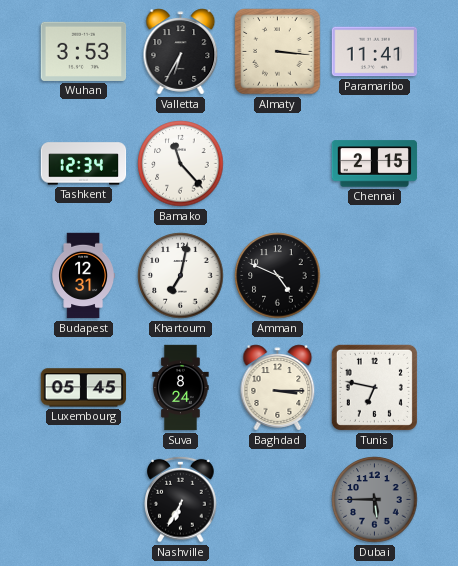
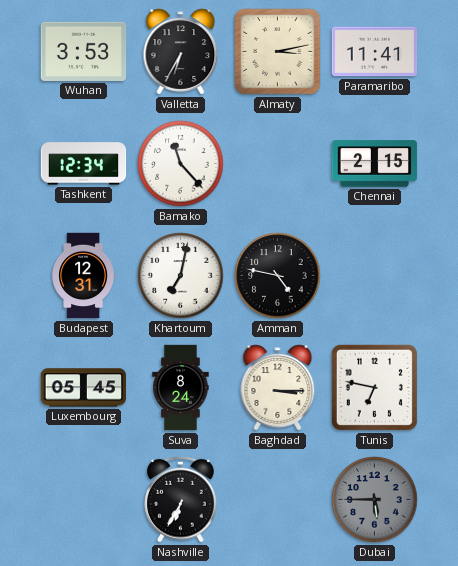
Almaty: 3:16 -> 3:13 (278, 52)
Amman: 4:49 -> 4:47 (278, 276)
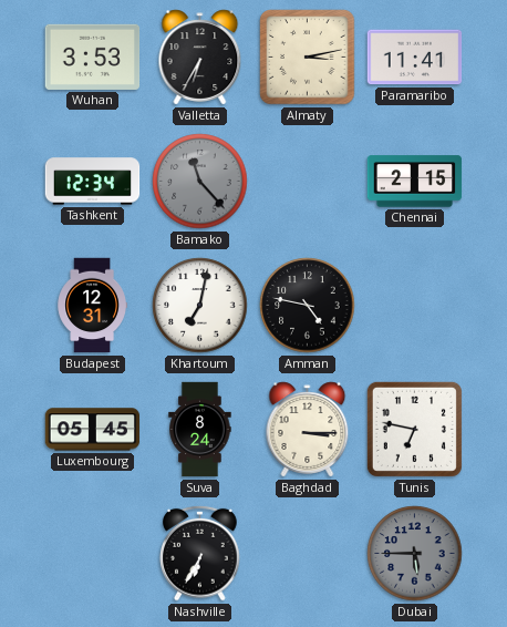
Bamako dial: white -> grey (200, 182)
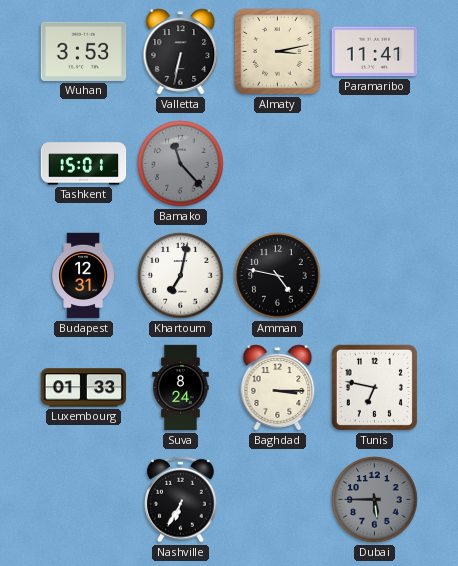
Valletta: 6:35 -> 6:32 (181, 52)
Tashkent: 12:34 -> 15:01 (84, 164)
Chennai: 2:15 -> none (415, 182)
Luxembourg: 05:45 -> 01:33 (84, 388)
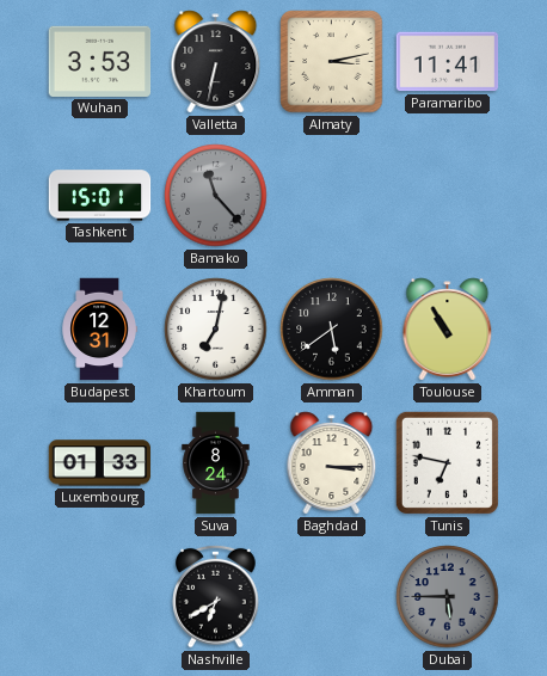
Amman: 4:47 -> 5:39 (332, 330)
Toulouse: none -> 10:55 (448, 330)
Nashville: 6:35 -> 6:40 (216, 596)
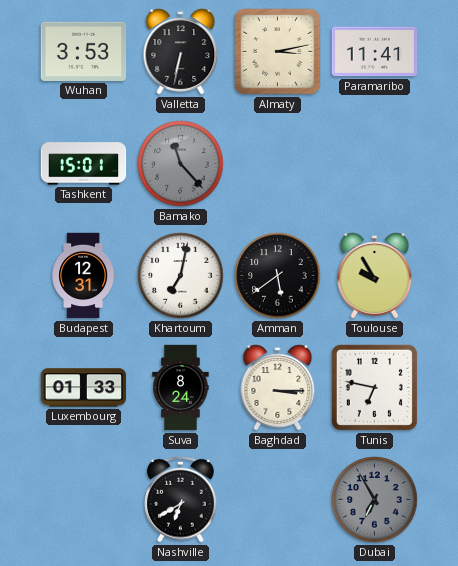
Toulouse: 10:55 -> 9:55 (375, 276)
Dubai: 5:45 -> 6:55 (375, 500)
